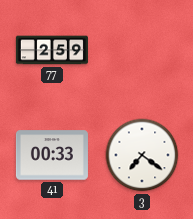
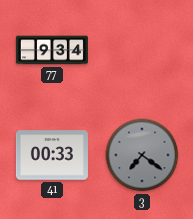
77: 2:59 -> 9:34 (52, 50)
3 dial: white -> grey (142, 155)
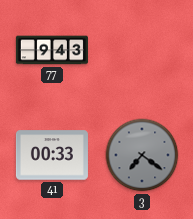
77: 9:34 -> 9:43 (52, 50)
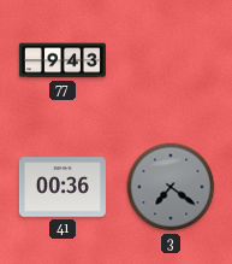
41: 00:33 -> 00:36 (63, 187)
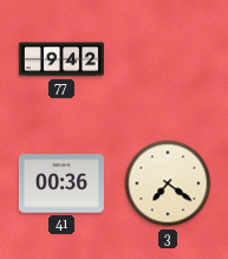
77: 9:43 -> 9:42 (61, 59)
3 dial: grey -> cream (168, 183)
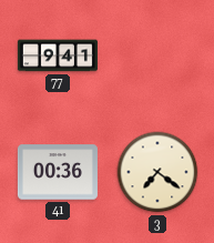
77: 9:42 -> 9:41 (58, 55)
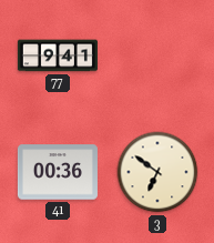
3: 7:21 -> 6:51 (157, 172)
